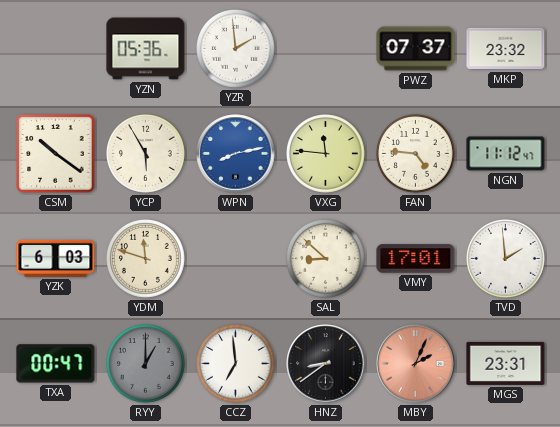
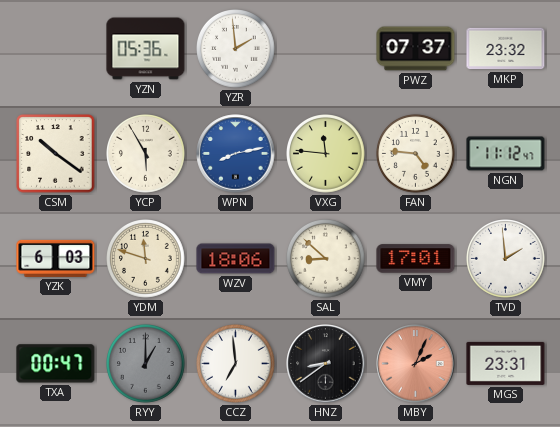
WZV: none -> 18:06 (236, 259)
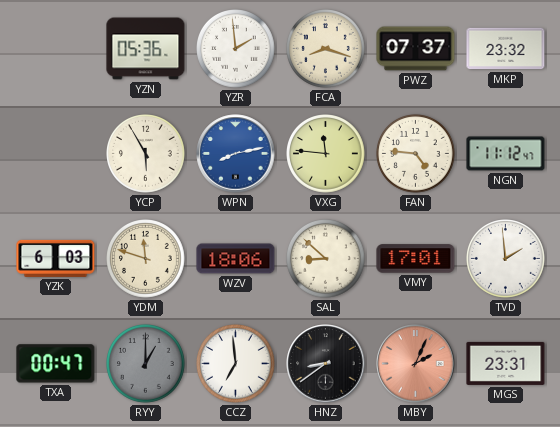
FCA: none -> 8:18 (326, 49)
CSM: 10:21 -> none (56, 154)
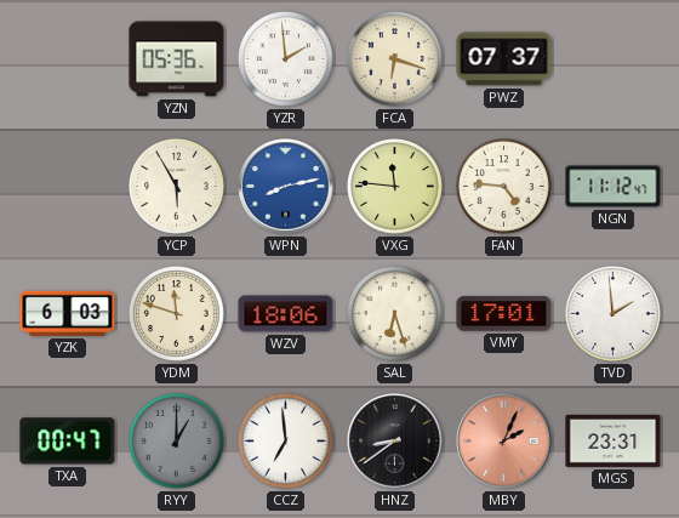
FCA: 8:18 -> 6:18 (395, 59)
MKP: 23:32 -> none (506, 49)
SAL: 8:52 -> 6:27 (395, 314)
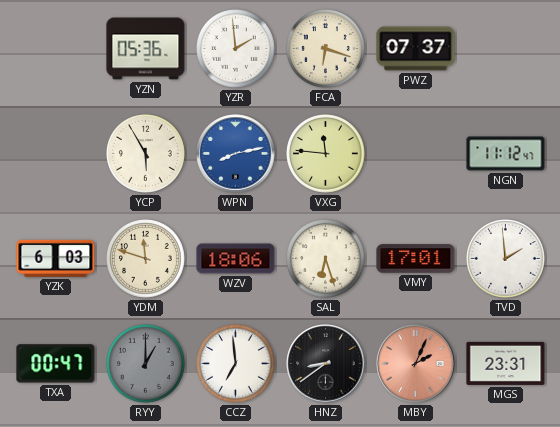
FAN: 4:46 -> none (504, 187)
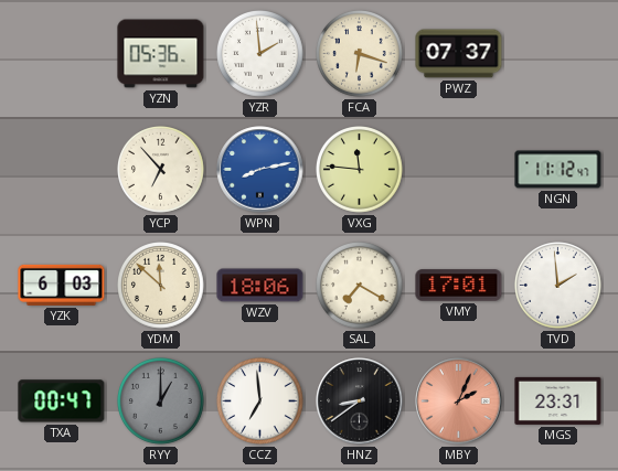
YCP: 5:55 -> 6:53 (161, 170)
YDM: 11:48 -> 11:52 (161, 286)
SAL: 6:27 -> 7:20 (360, 286)
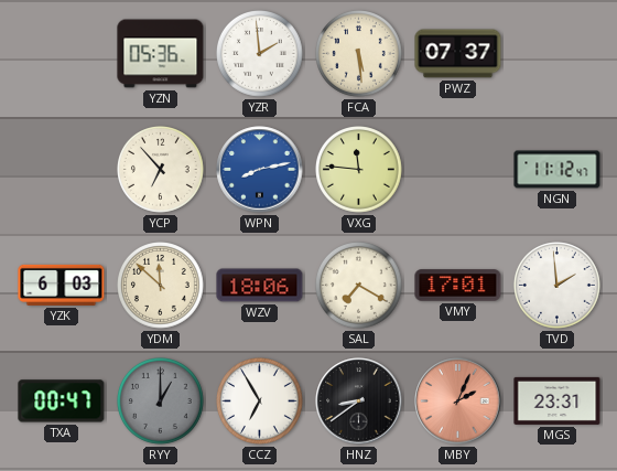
FCA: 6:18 -> 5:29 (359, 54)
CCZ: 6:59 -> 6:55 (260, 402)
